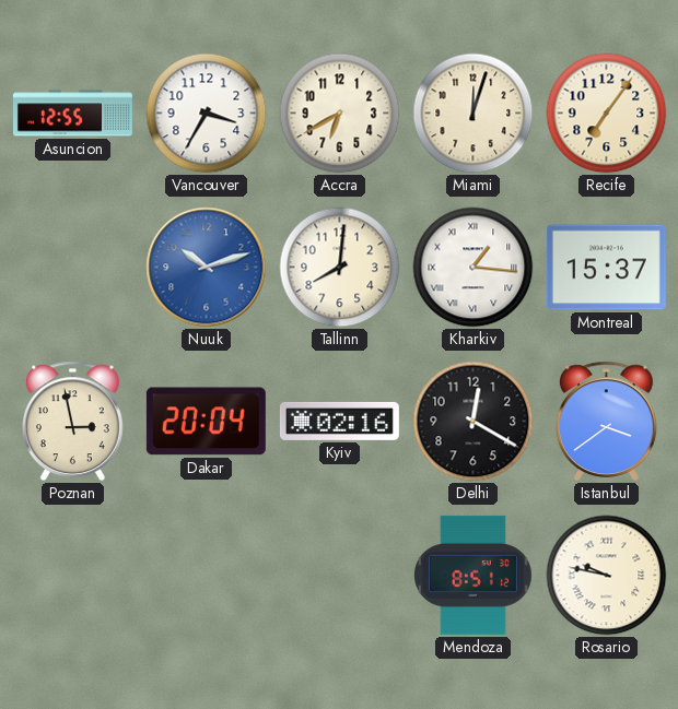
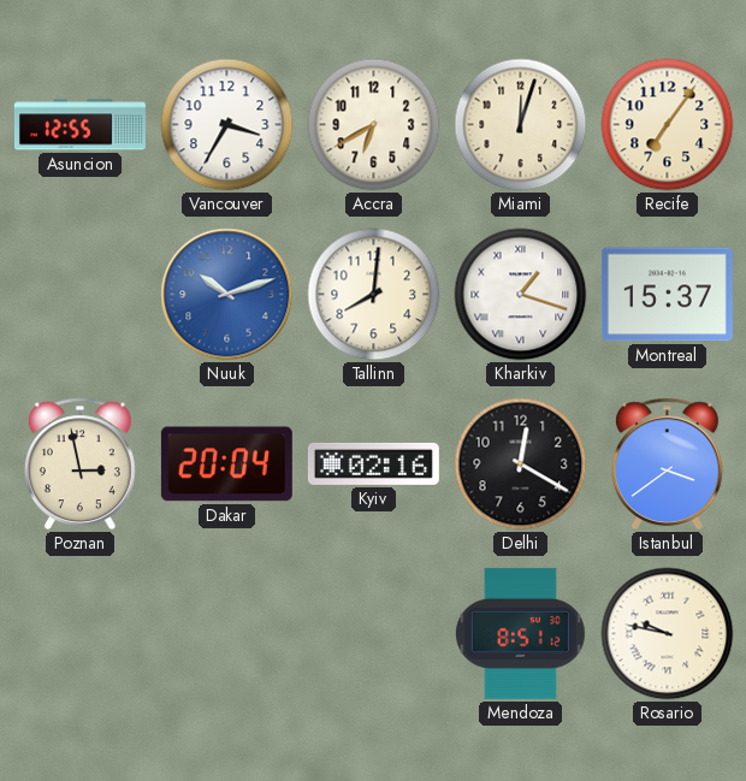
Kharkiv: 1:16 -> 1:18 (521, 295)
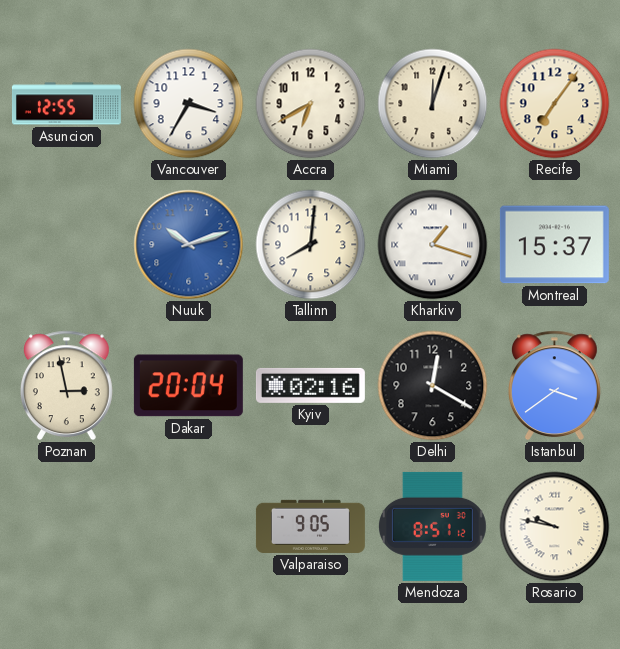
Valparaiso: none -> 9:05 (310, 526)
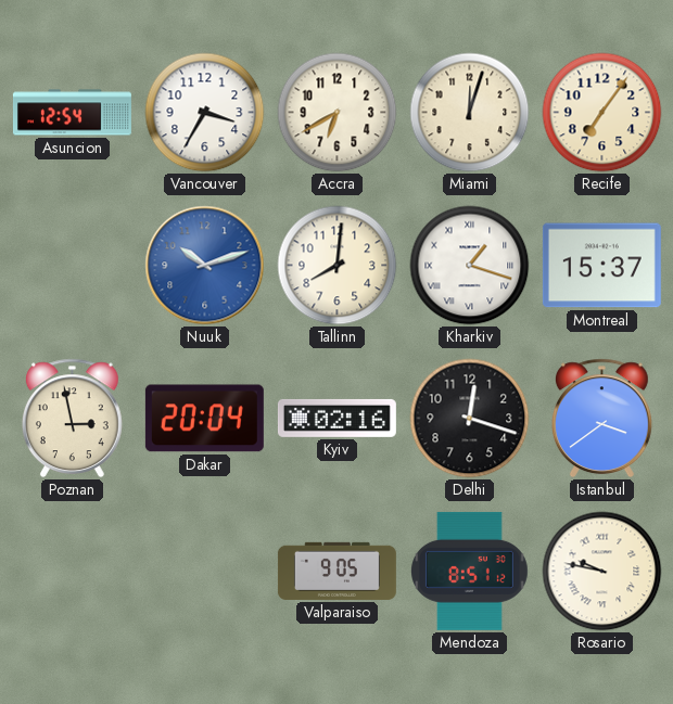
Asuncion: 12:55 -> 12:54 (72, 113)
Delhi: 12:20 -> 12:18 (470, 419)
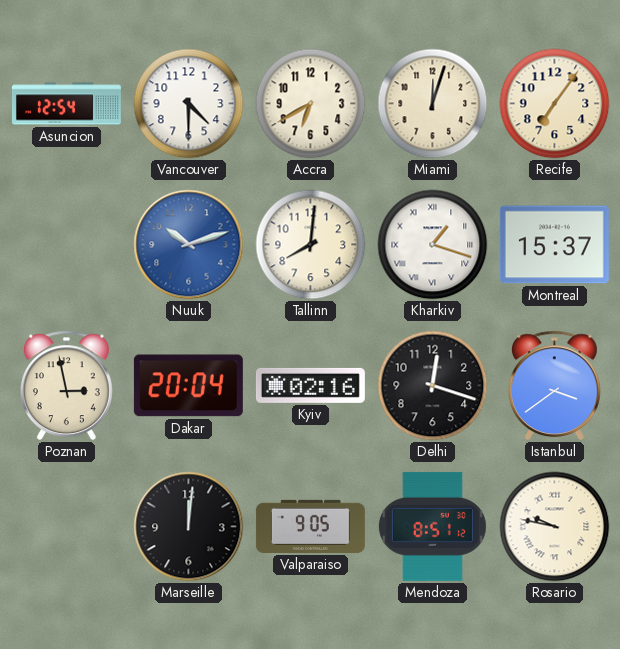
Vancouver: 3:35 -> 4:30 (189, 104)
Marseille: none -> 12:01 (189, 527)
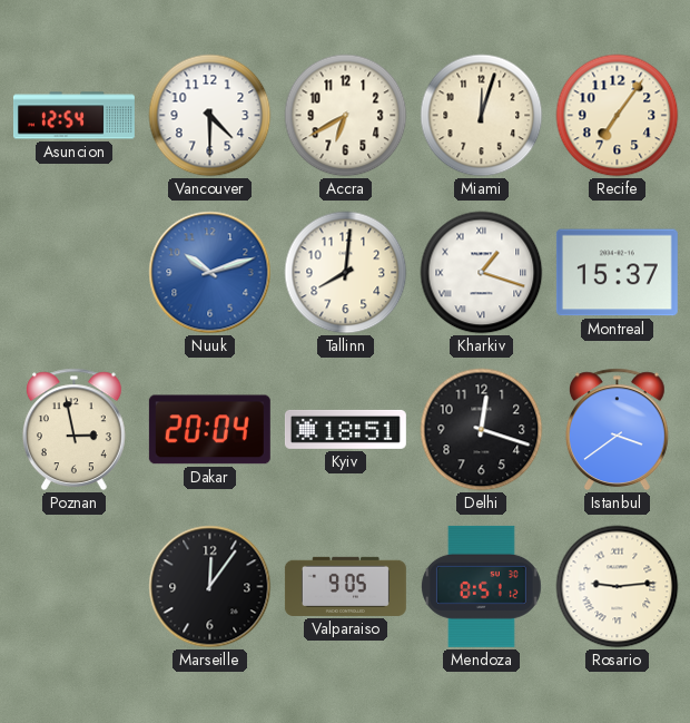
Kyiv: 02:16 -> 18:51 (345, 429)
Marseille: 12:01 -> 12:06 (210, 587)
Rosario: 9:47 -> 9:14 (618, 587)
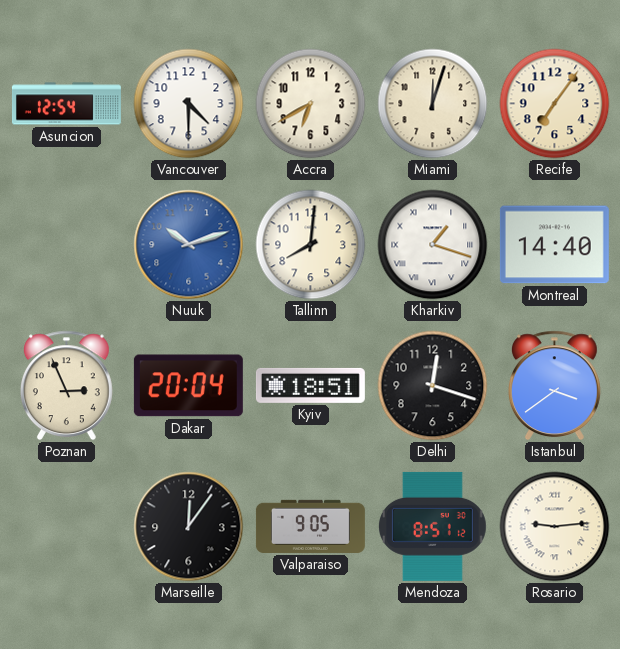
Montreal: 15:37 -> 14:40 (554, 245)
Poznan: 2:58 -> 2:56 (66, 386)
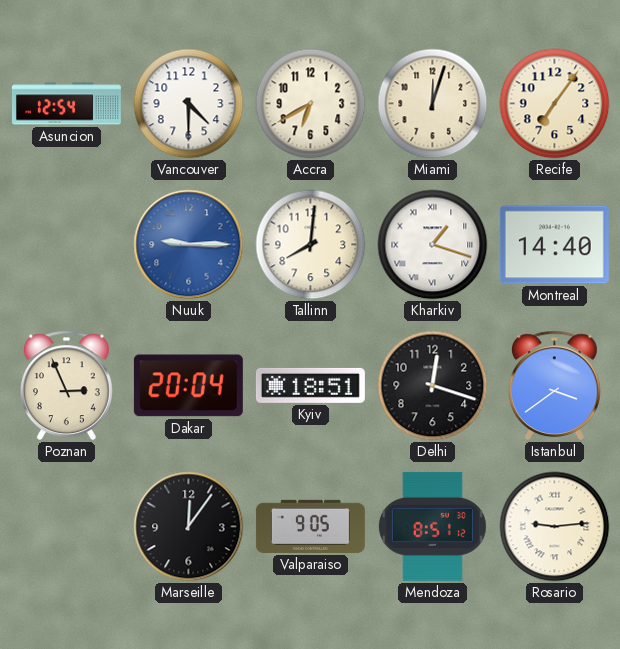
Nuuk: 10:12 -> 9:15 (189, 245)
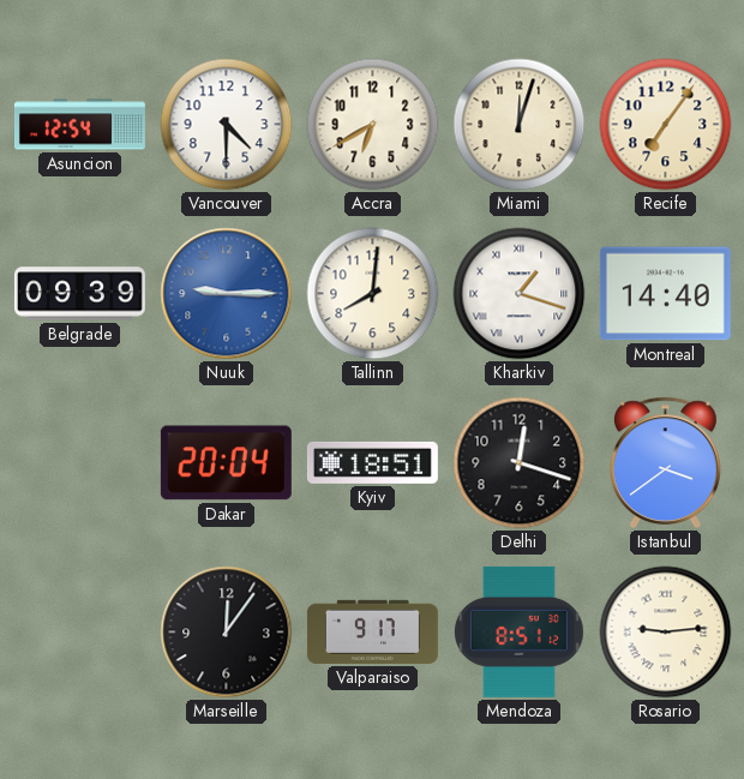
Belgrade: none -> 09:39 (79, 294)
Poznan: 2:56 -> none (66, 386)
Valparaiso: 9:05 -> 9:17 (372, 631)
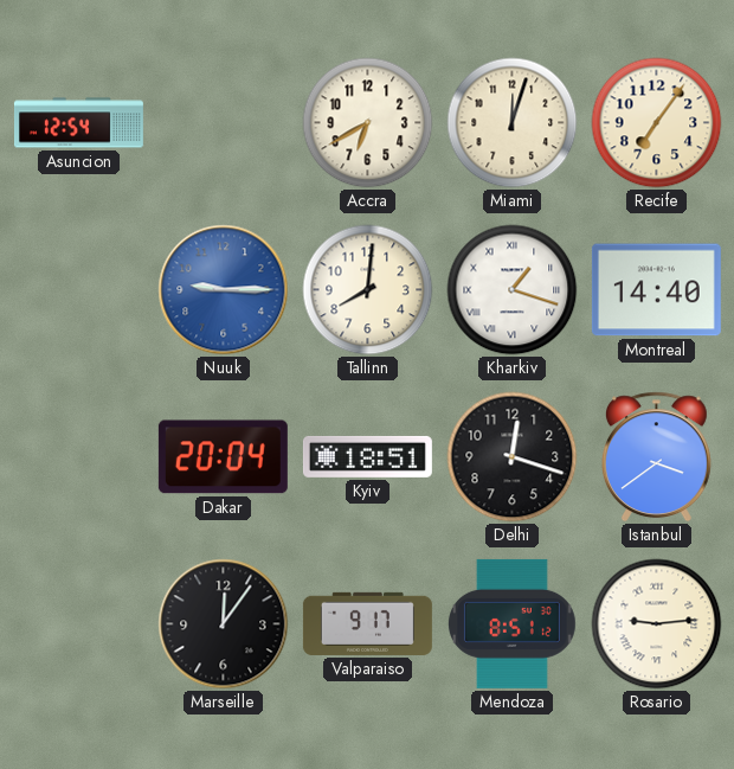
Vancouver: 4:30 -> none (227, 125)
Belgrade: 09:39 -> none (79, 294)
